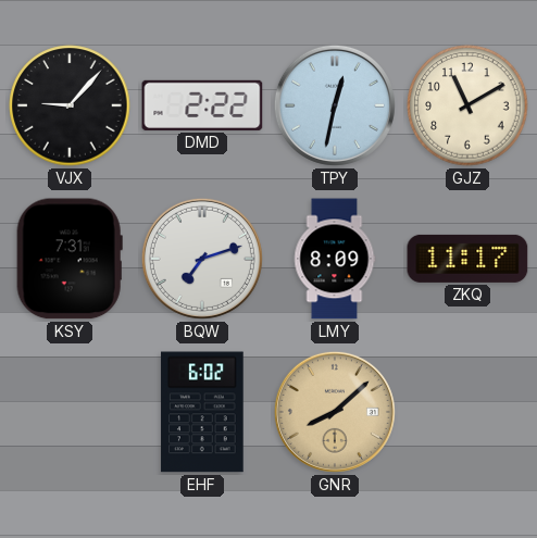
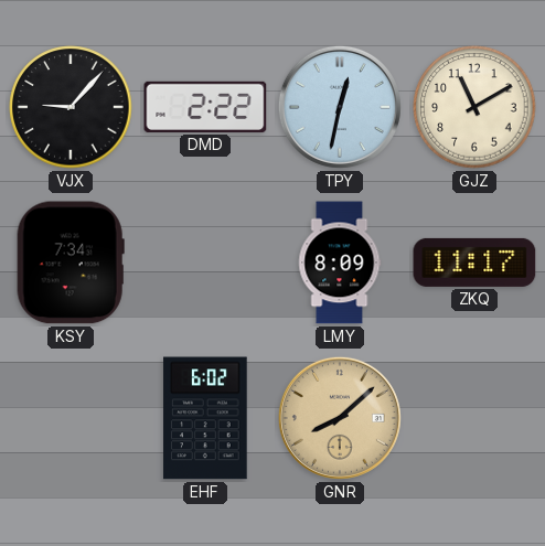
KSY: 7:31 -> 7:34 (71, 263)
BQW: 7:12 -> none (202, 259)
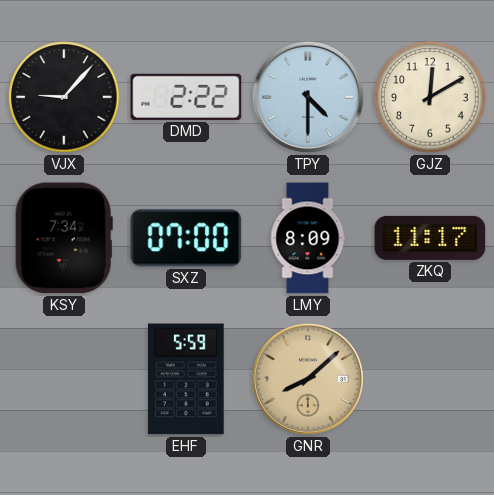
TPY: 12:32 -> 4:30 (308, 97)
GJZ: 11:10 -> 12:10 (430, 97)
SXZ: none -> 07:00 (186, 238)
EHF: 6:02 -> 5:59 (186, 379)
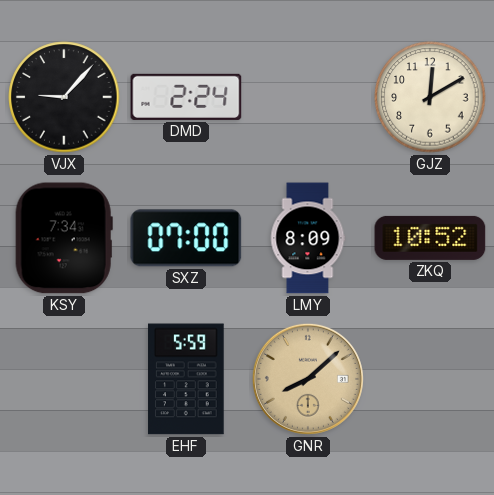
DMD: 2:22 -> 2:24 (186, 97)
TPY: 4:30 -> none (308, 97)
ZKQ: 11:17 -> 10:52 (430, 238)
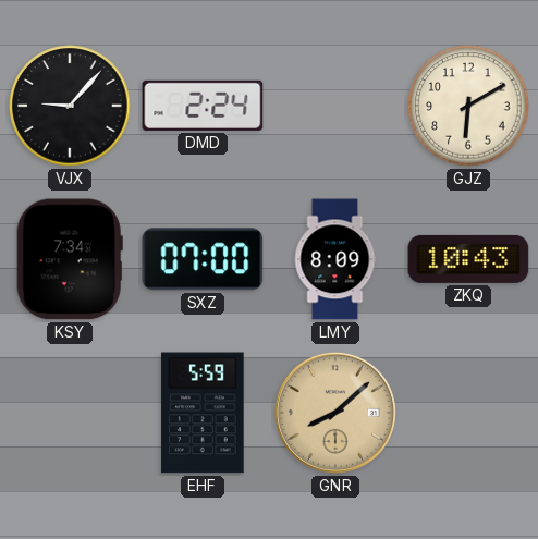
GJZ: 12:10 -> 6:10 (468, 106)
ZKQ: 10:52 -> 10:43 (468, 259)
